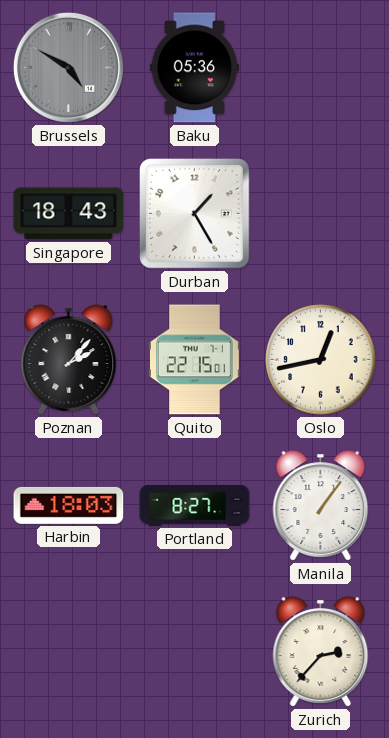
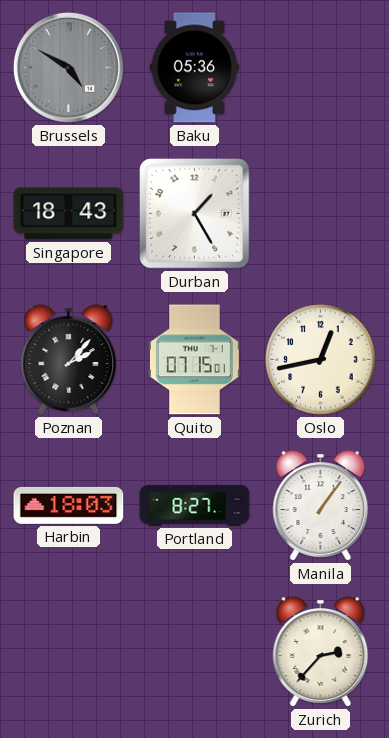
Quito: 22:15 -> 07:15 (194, 360)
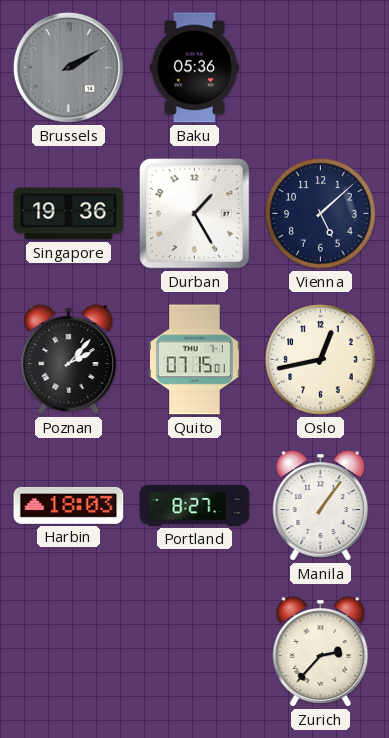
Brussels: 4:50 -> 2:10 (68, 67)
Singapore: 18:43 -> 19:36 (69, 214)
Vienna: none -> 5:08 (321, 214)
